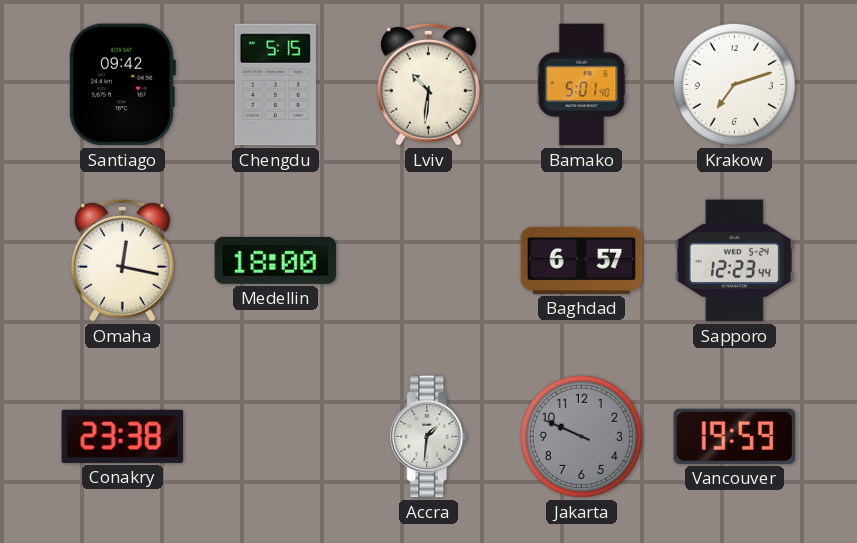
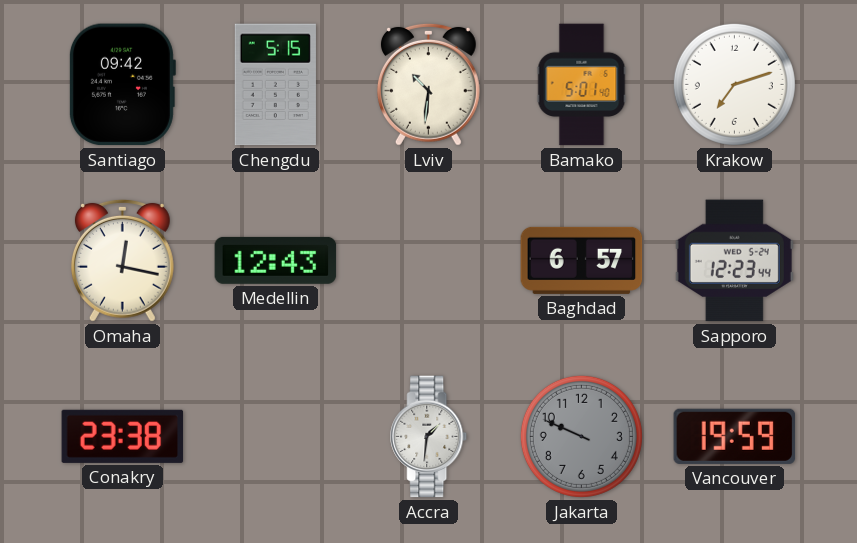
Medellin: 18:00 -> 12:43 (276, 260)
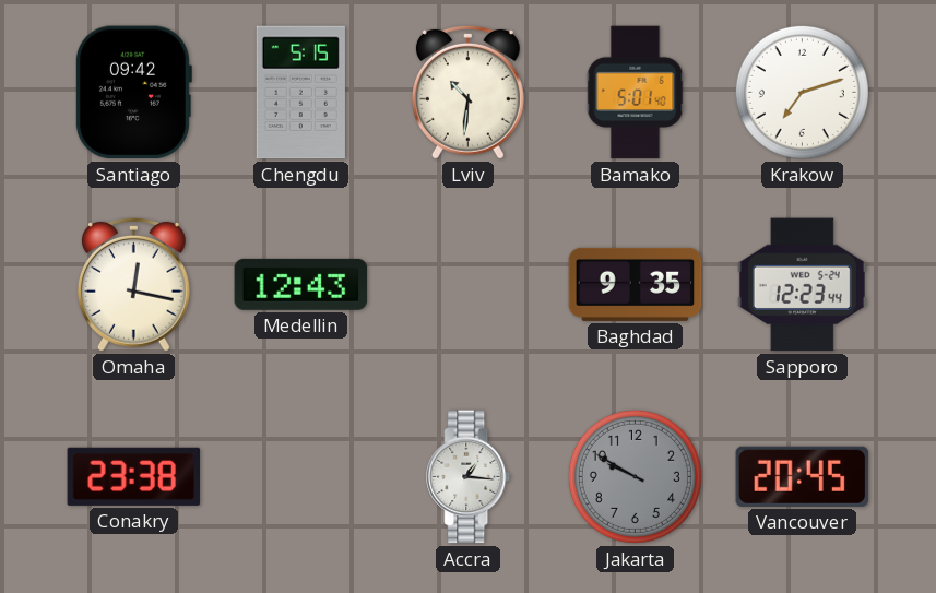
Baghdad: 6:57 -> 9:35 (636, 284)
Accra: 1:31 -> 1:16 (469, 477)
Jakarta: 9:49 -> 9:50 (635, 476)
Vancouver: 19:59 -> 20:45 (803, 476)
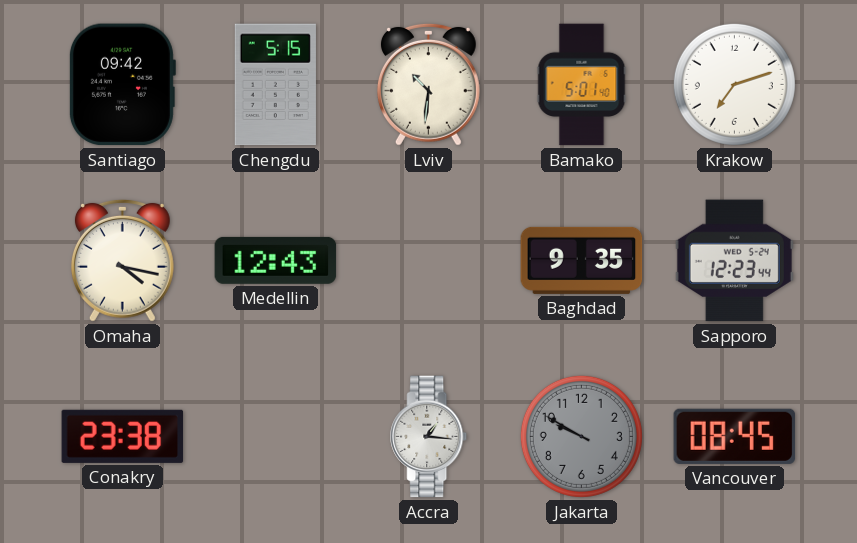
Omaha: 12:17 -> 4:17 (122, 260)
Vancouver: 20:45 -> 08:45 (735, 436)
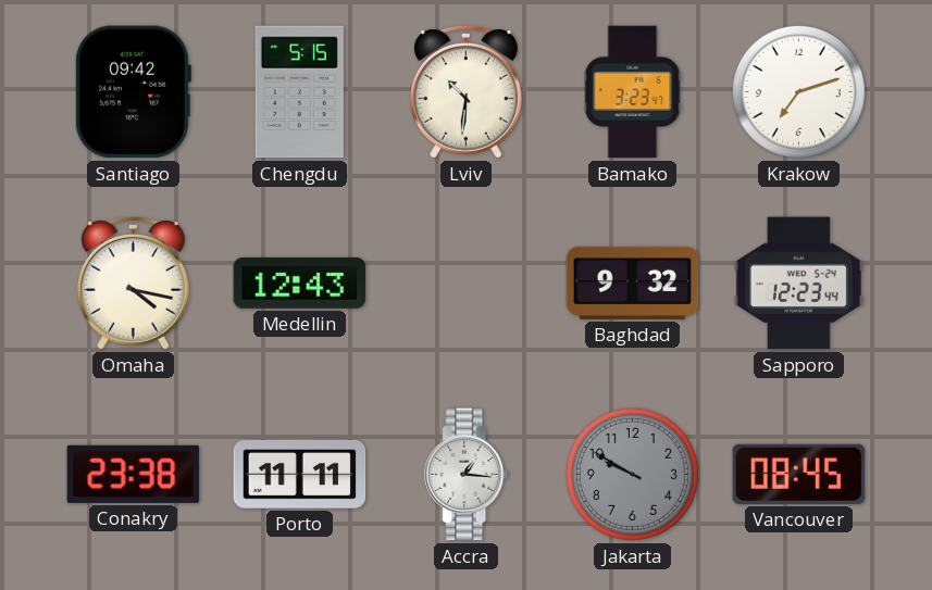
Bamako: 5:01 -> 3:23 (633, 92)
Baghdad: 9:35 -> 9:32 (633, 283)
Porto: none -> 11:11 (300, 474)
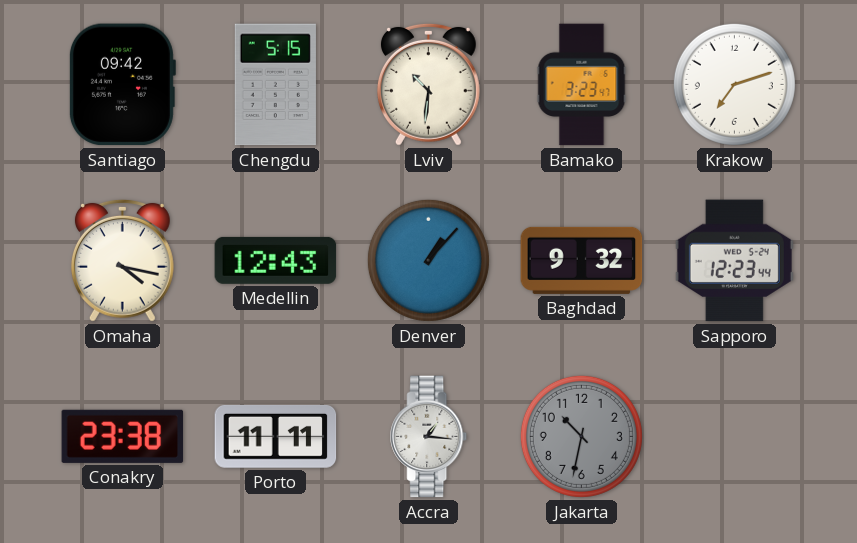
Denver: none -> 1:07 (428, 260)
Jakarta: 9:50 -> 10:32 (581, 436)
Vancouver: 08:45 -> none (799, 474)
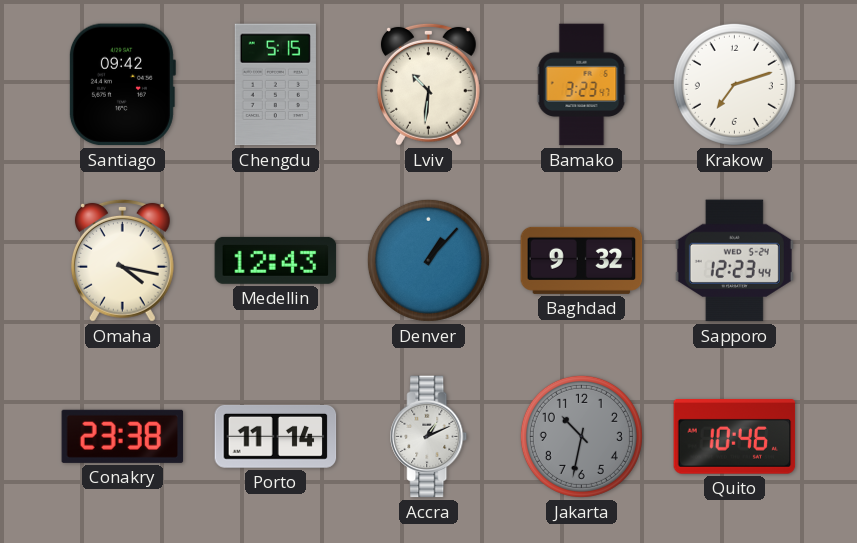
Porto: 11:11 -> 11:14 (276, 436)
Accra: 1:16 -> 1:11 (429, 437)
Quito: none -> 10:46 (735, 437)
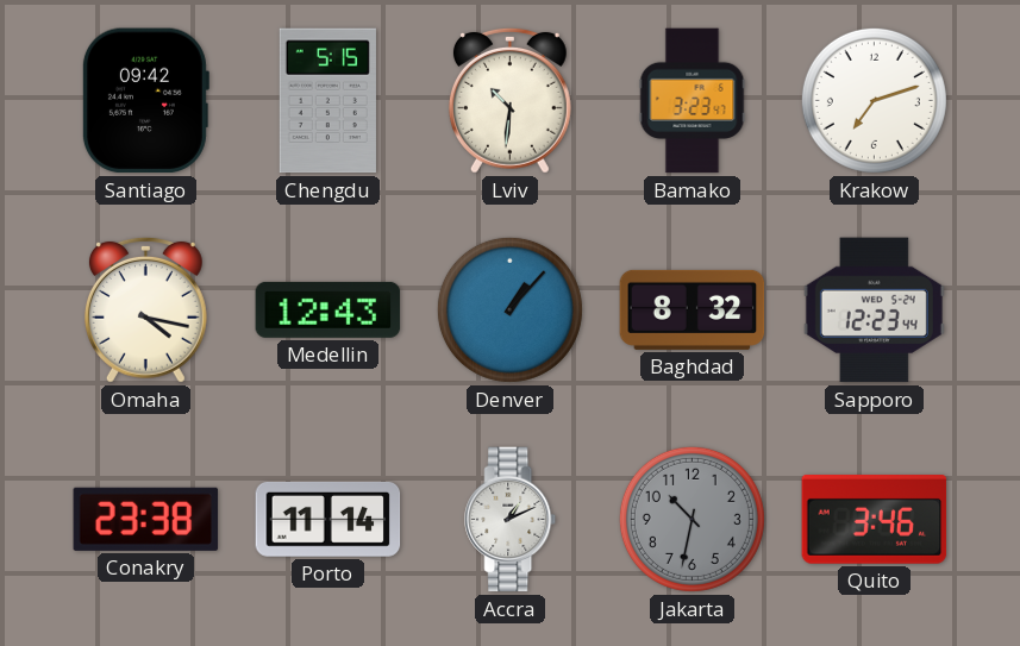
Baghdad: 9:32 -> 8:32 (693, 309)
Quito: 10:46 -> 3:46 (875, 520)
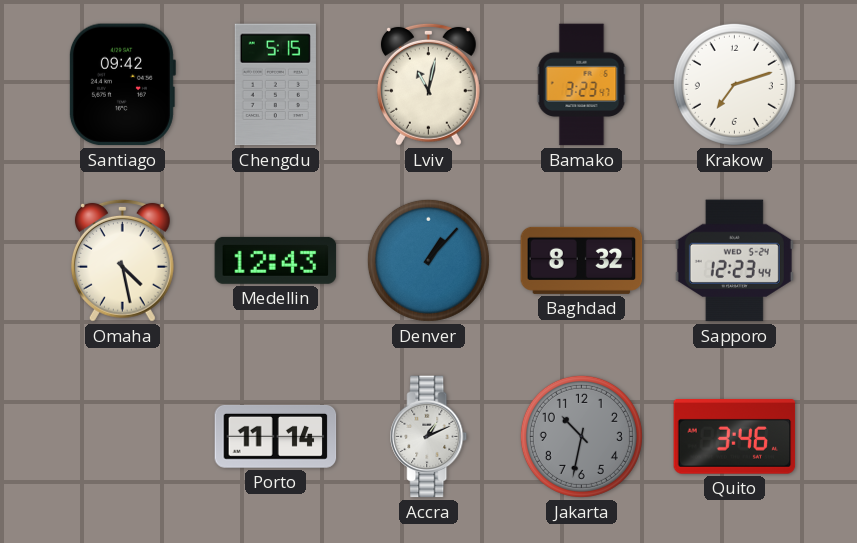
Lviv: 10:31 -> 11:02 (428, 84)
Omaha: 4:17 -> 4:28 (122, 260)
Conakry: 23:38 -> none (146, 519)
